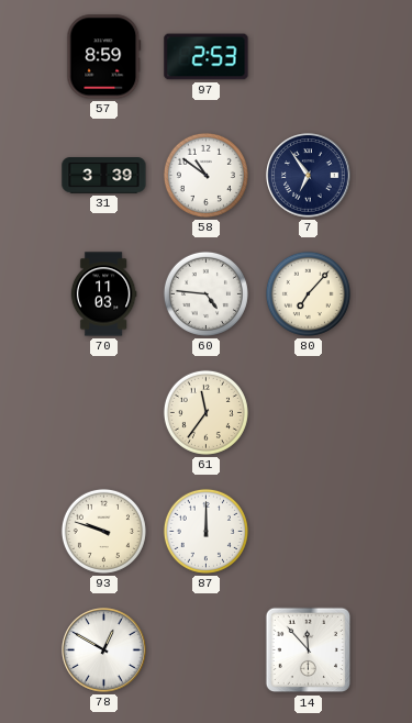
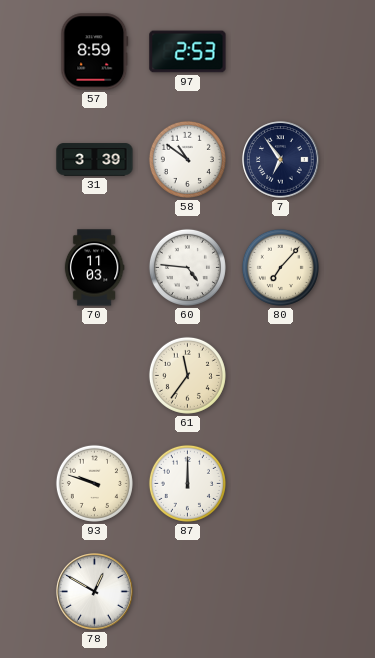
14: 11:53 -> none (309, 650)
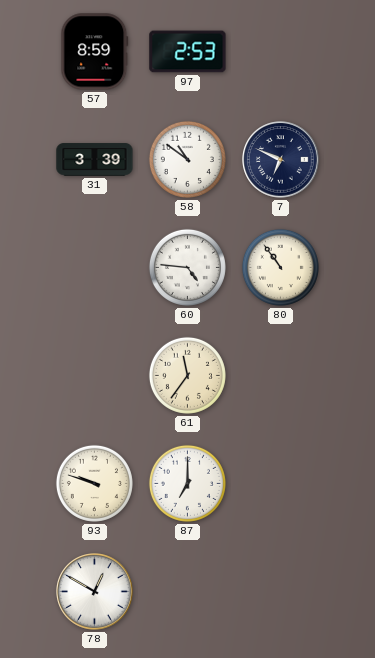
7: 6:54 -> 6:49 (281, 160)
70: 11:03 -> none (94, 268)
80: 7:07 -> 10:54 (280, 267)
87: 12:00 -> 7:00 (187, 483)
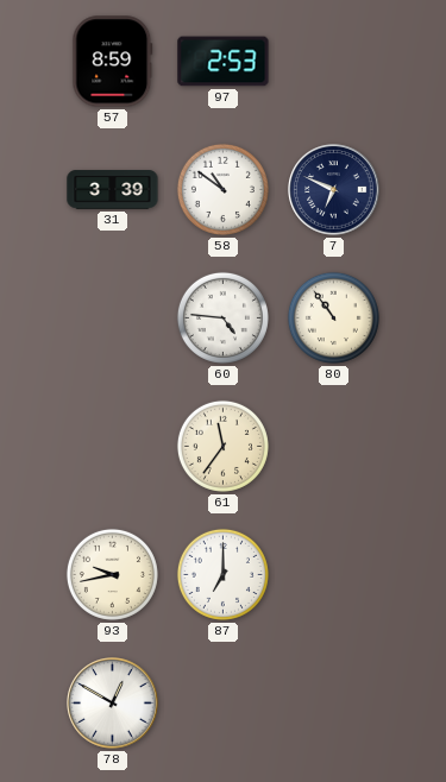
93: 9:48 -> 9:43 (112, 574)
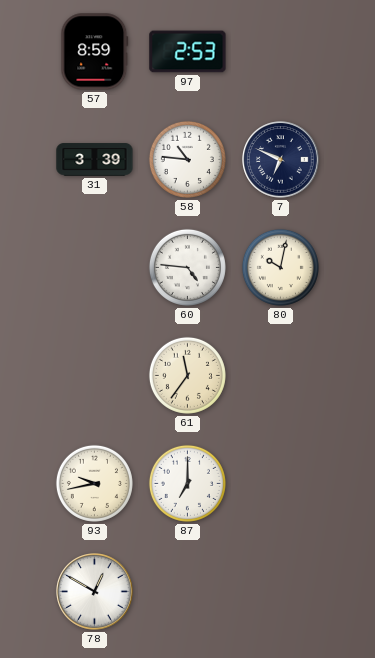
58: 10:51 -> 10:46 (187, 159)
80: 10:54 -> 10:02 (280, 267)
